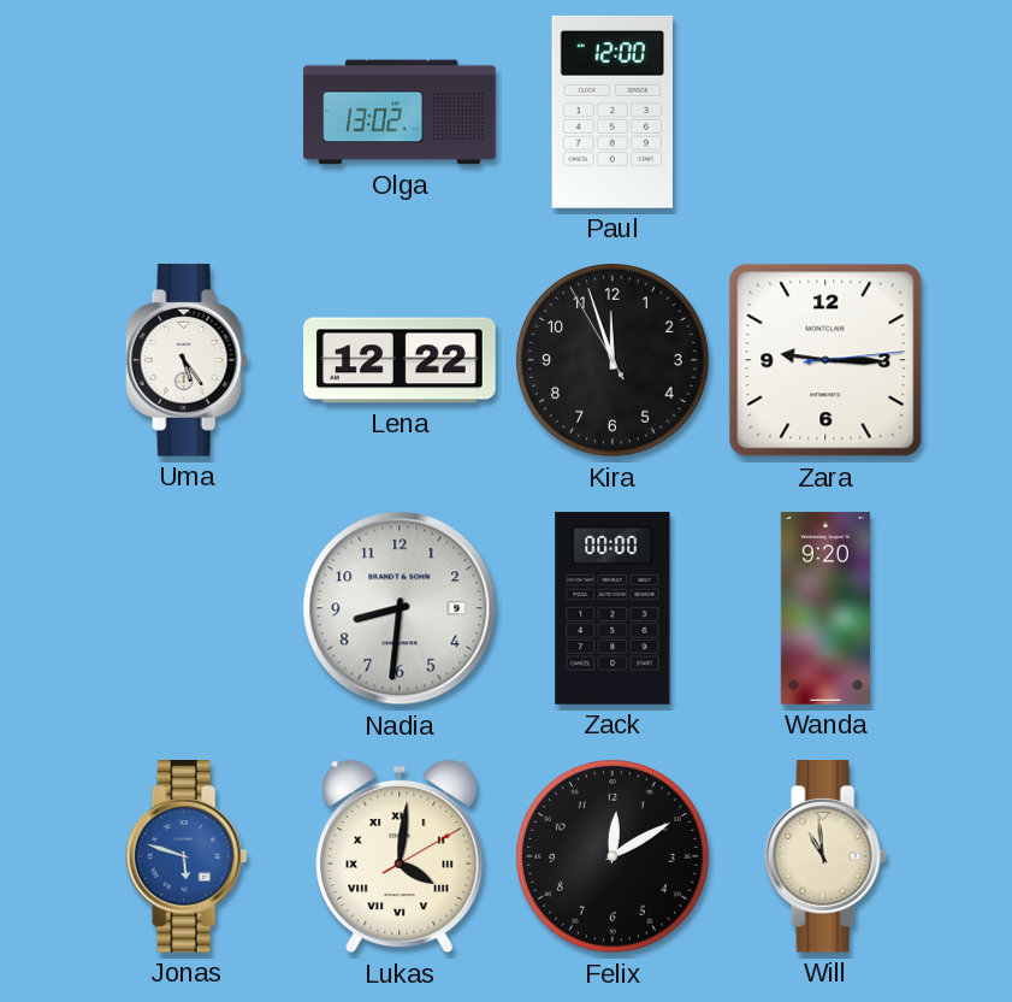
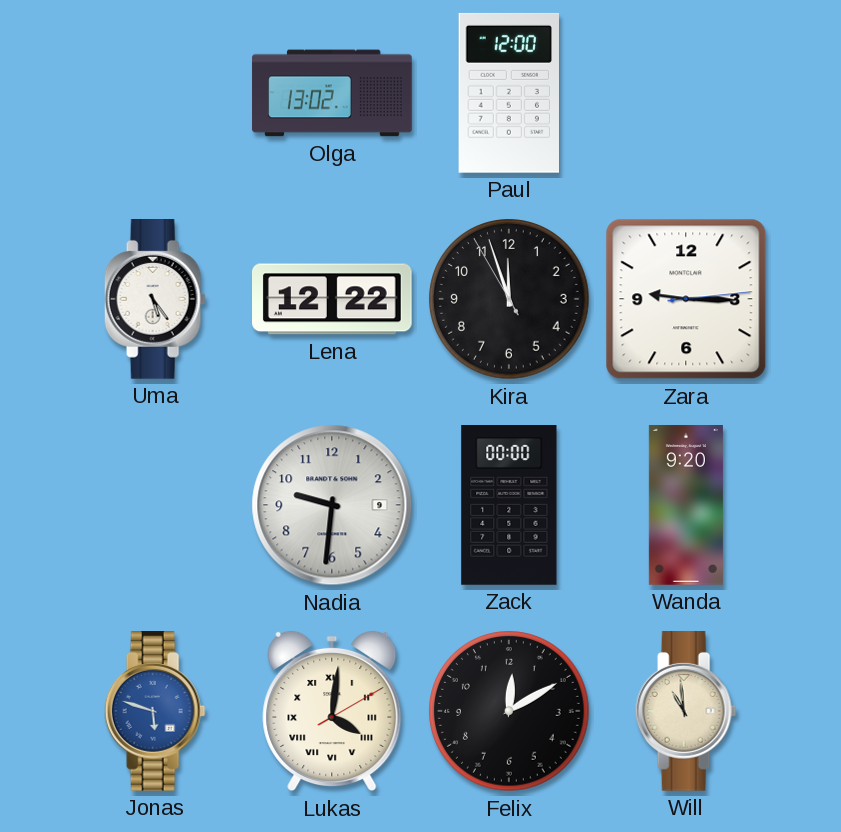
Nadia: 8:31 -> 9:31 (332, 505)
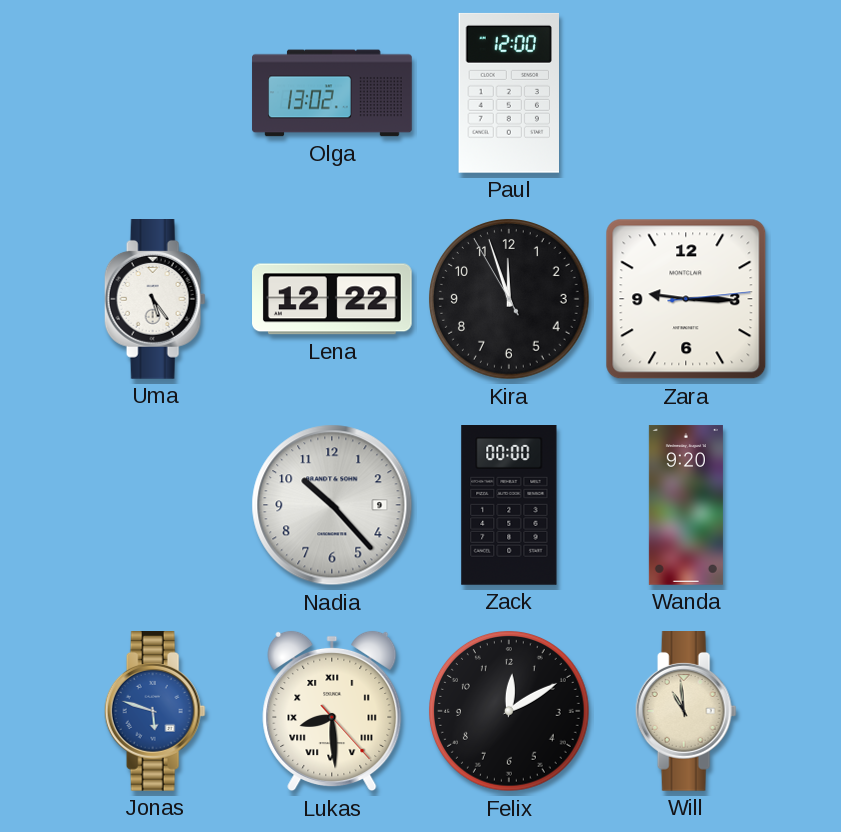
Nadia: 9:31 -> 10:23 (332, 505)
Lukas: 4:01 -> 8:29 (332, 711)
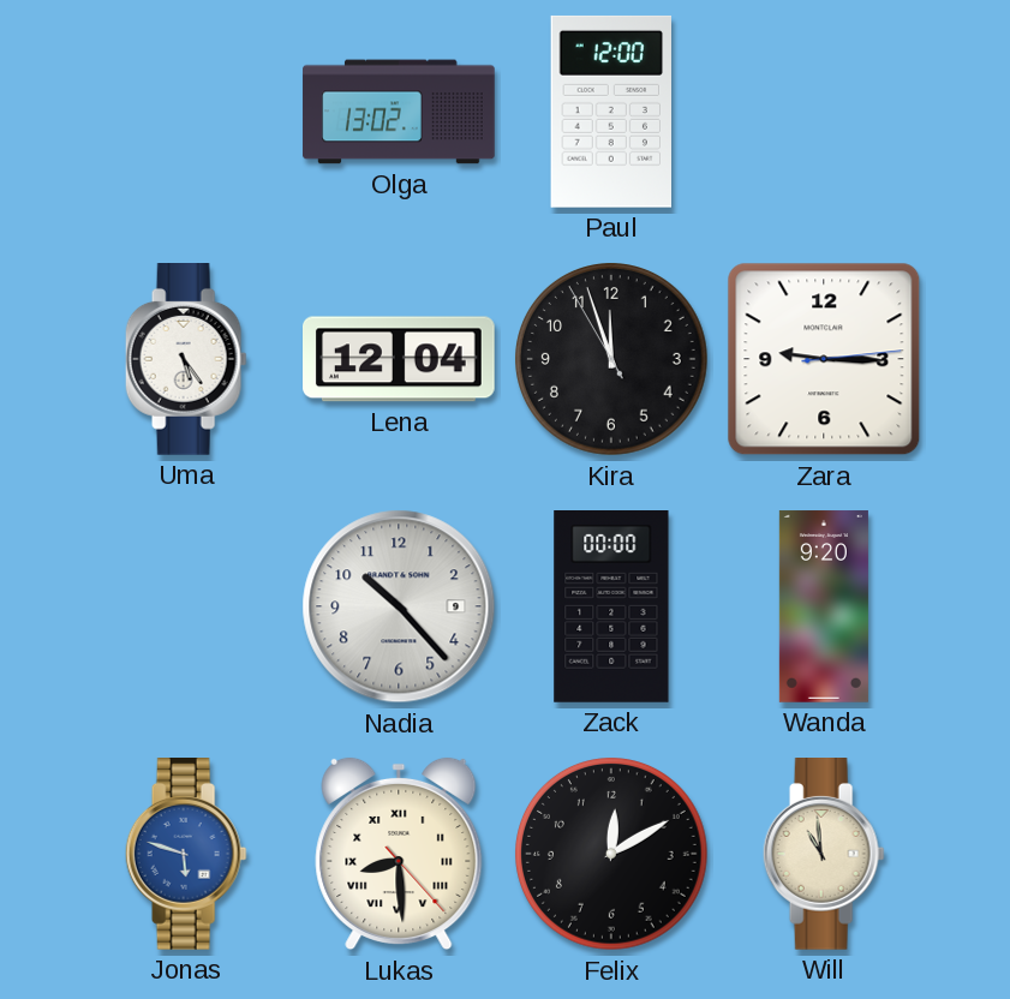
Lena: 12:22 -> 12:04 (400, 359)
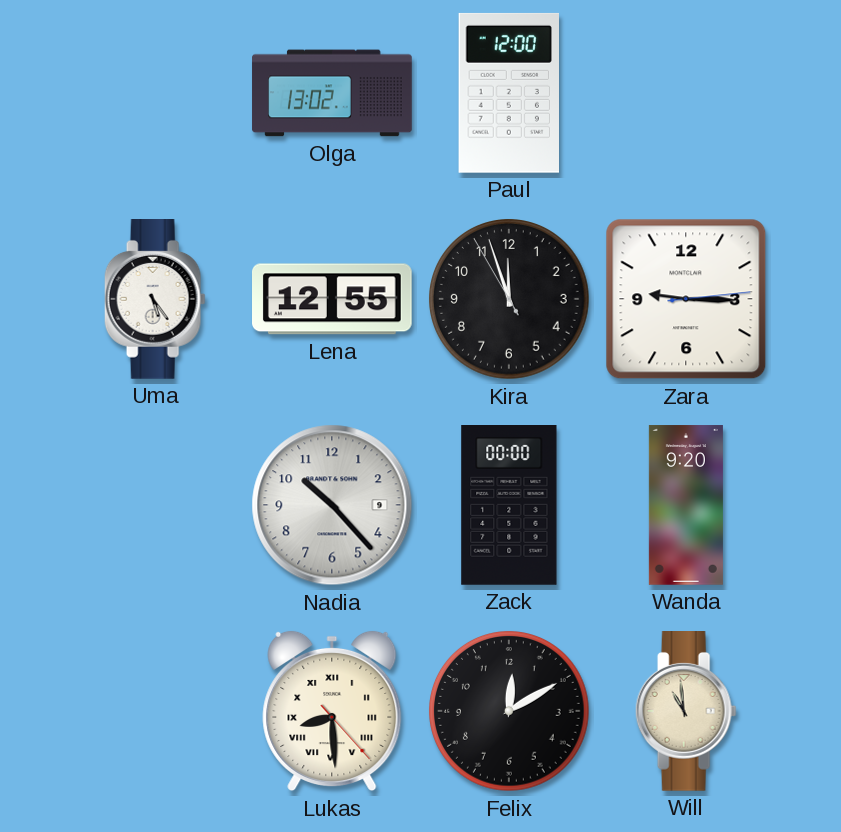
Lena: 12:04 -> 12:55 (333, 299)
Jonas: 5:48 -> none (186, 855)
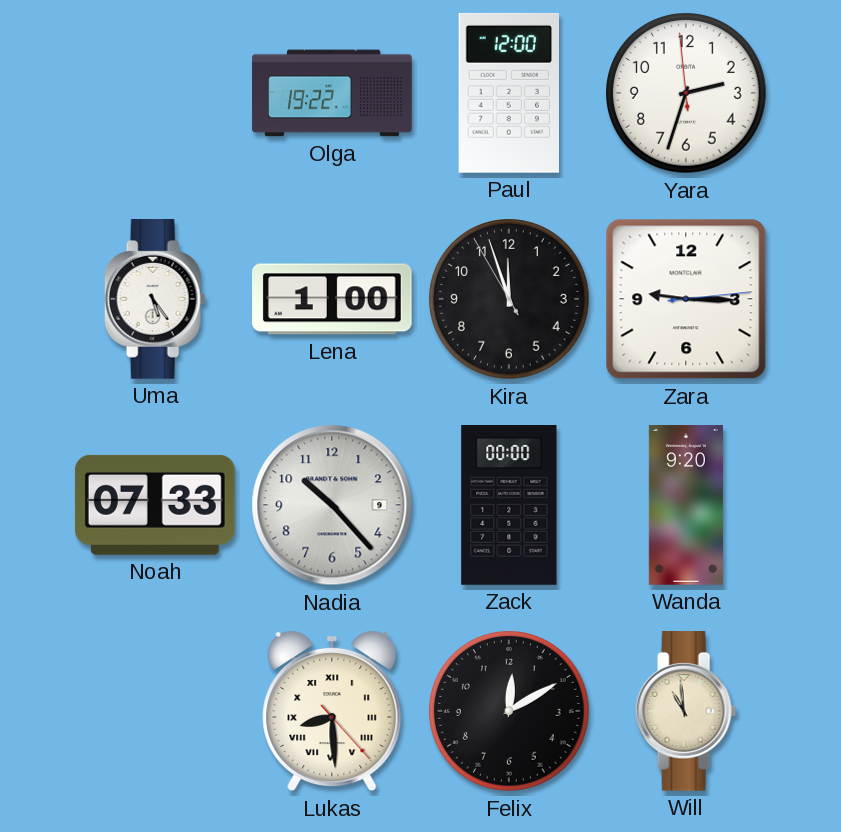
Olga: 13:02 -> 19:22 (332, 93)
Yara: none -> 2:32 (687, 94)
Lena: 12:55 -> 1:00 (333, 299)
Noah: none -> 07:33 (155, 505)
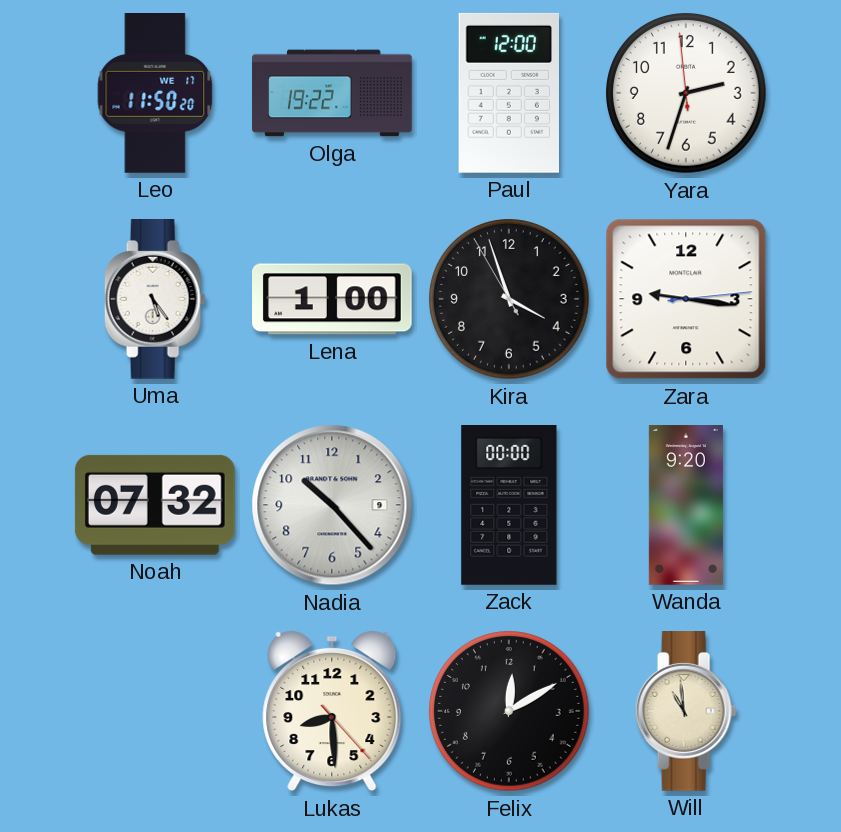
Leo: none -> 11:50 (155, 94)
Kira: 11:56 -> 3:56 (510, 300)
Zara: 9:15 -> 9:16 (686, 299)
Noah: 07:33 -> 07:32 (155, 505)
Lukas numerals: Roman -> Arabic (332, 711)
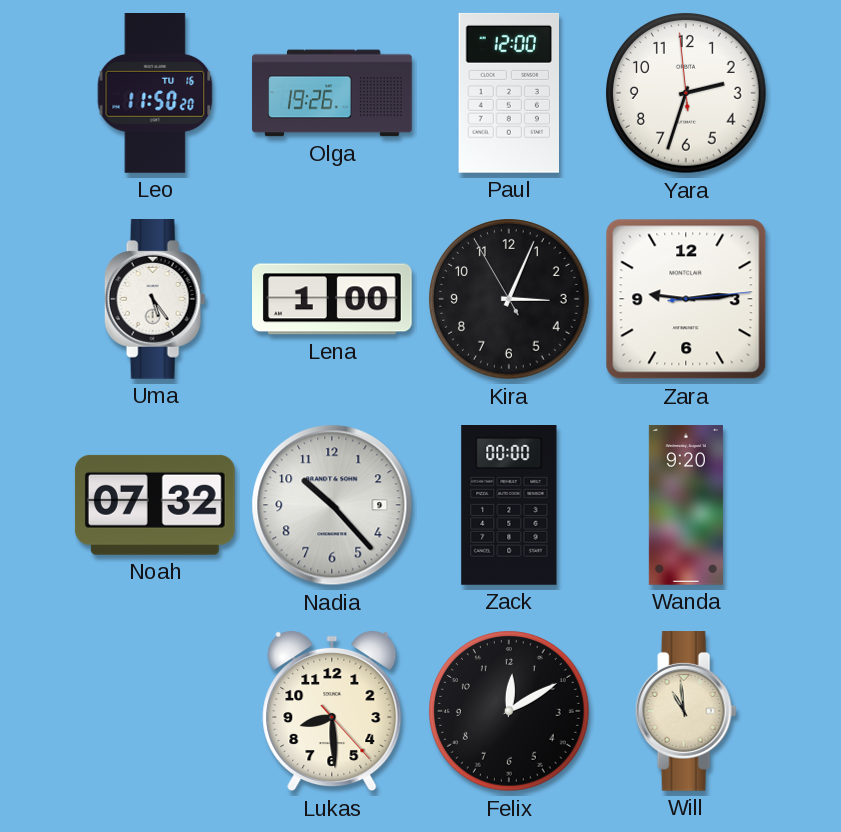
Leo date: WE 17 -> TU 16 (155, 94)
Olga: 19:22 -> 19:26 (332, 93)
Kira: 3:56 -> 3:03 (510, 300)
Zara: 9:16 -> 9:14 (686, 299)
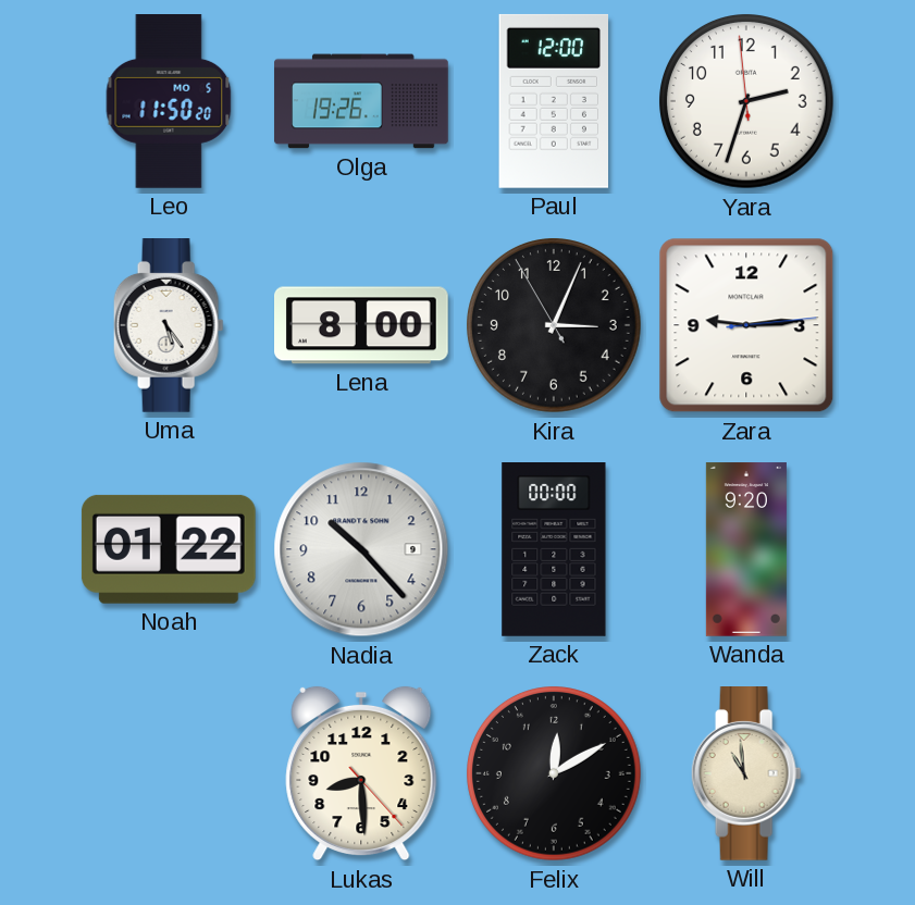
Leo date: TU 16 -> MO 5 (169, 102)
Lena: 1:00 -> 8:00 (362, 325)
Noah: 07:32 -> 01:22 (169, 549)
